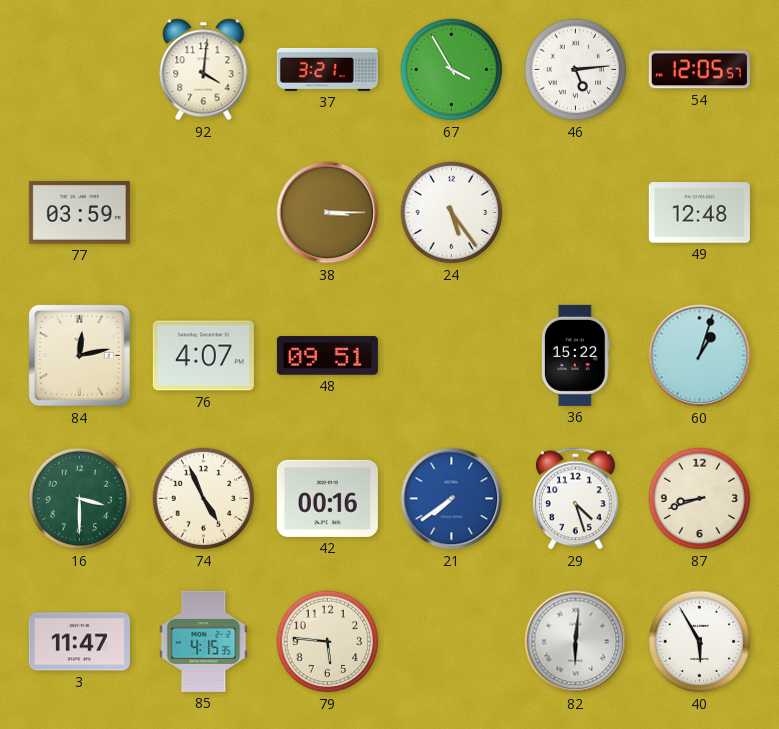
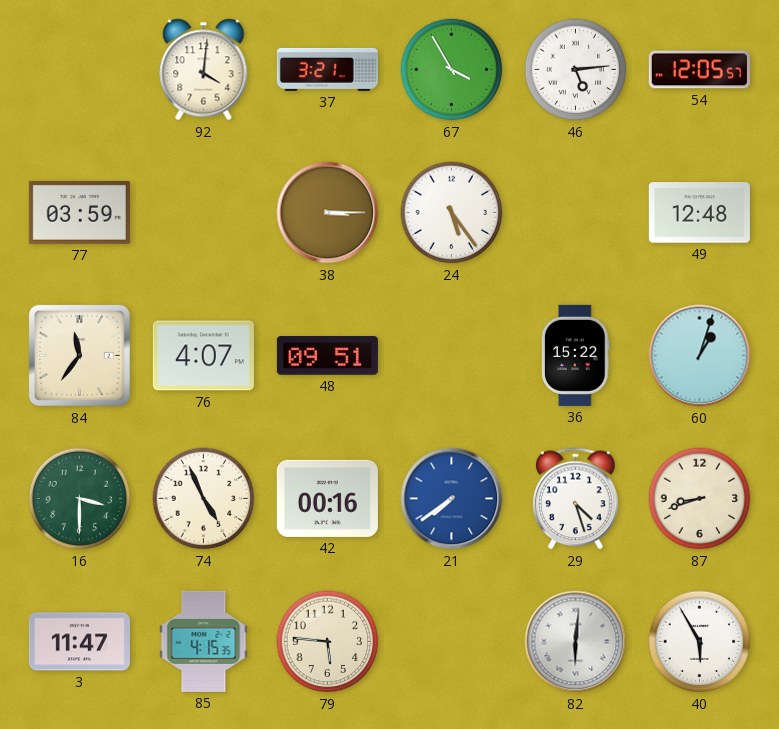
84: 12:13 -> 11:36 (79, 355)
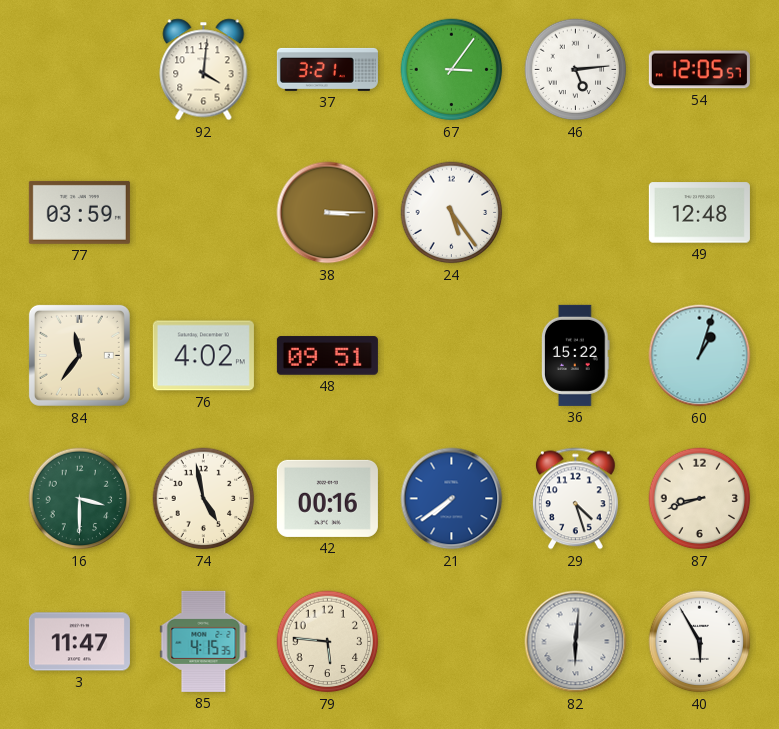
67: 3:55 -> 3:06 (452, 70)
76: 4:07 -> 4:02 (203, 356)
74: 4:56 -> 4:58 (204, 499)
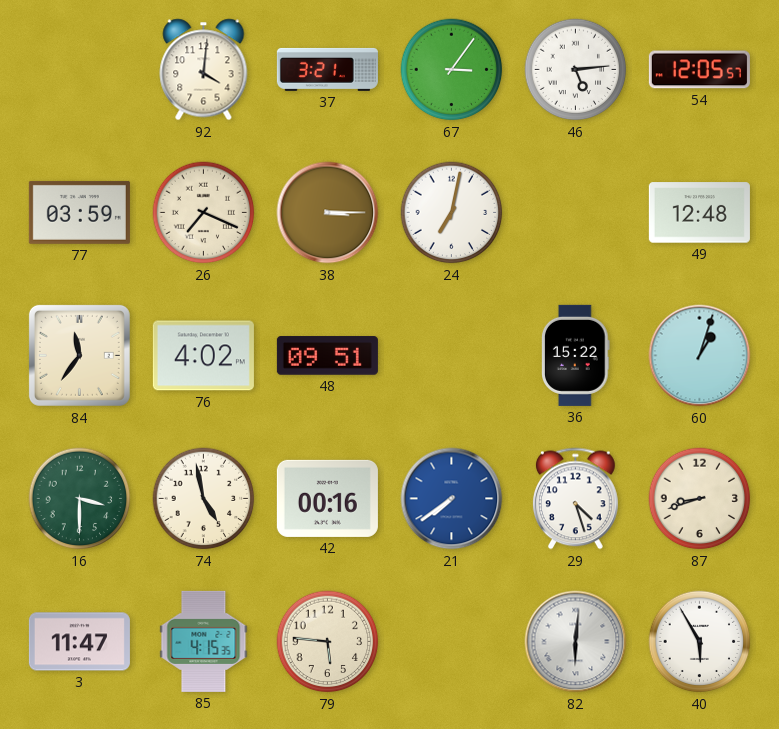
26: none -> 7:19 (204, 213)
24: 5:24 -> 7:02 (452, 213)
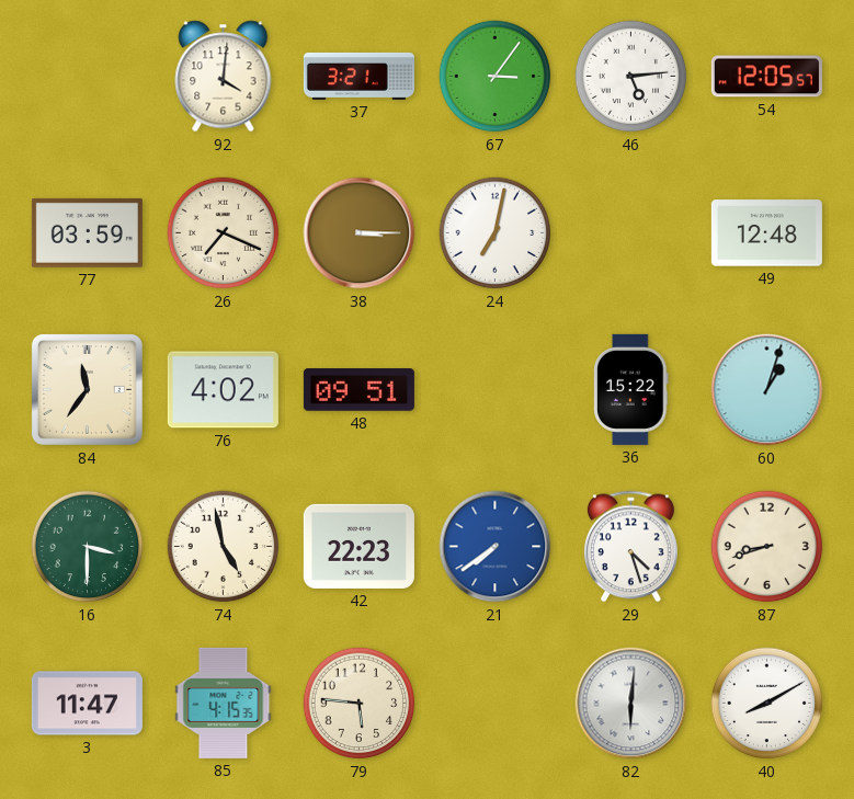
42: 00:16 -> 22:23 (358, 546)
40: 5:55 -> 8:10 (767, 704)
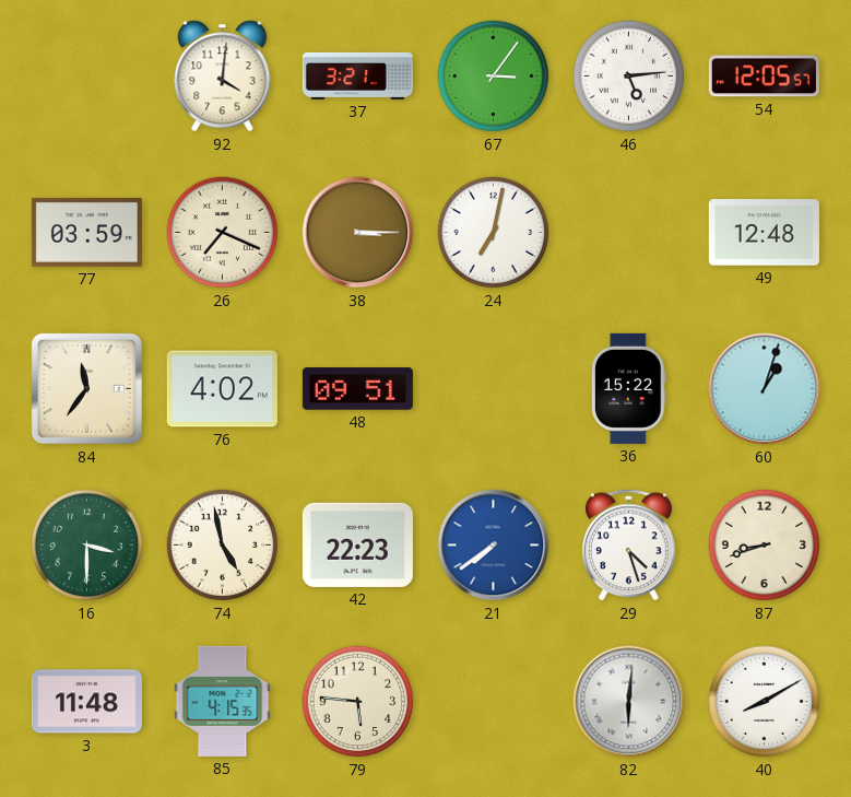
3: 11:47 -> 11:48 (86, 702)
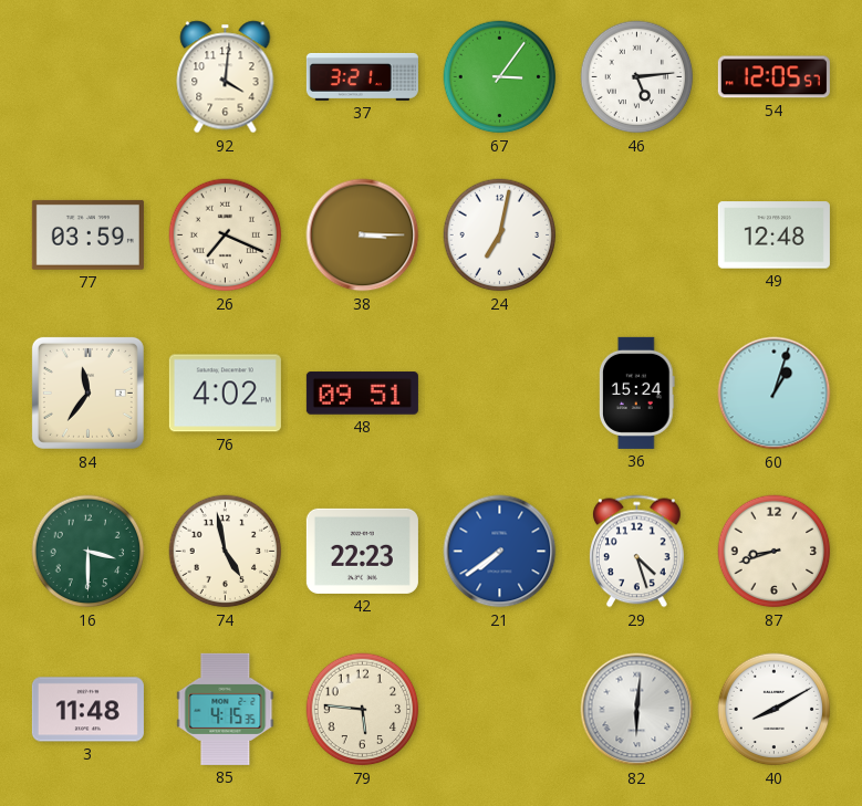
36: 15:22 -> 15:24 (637, 392)
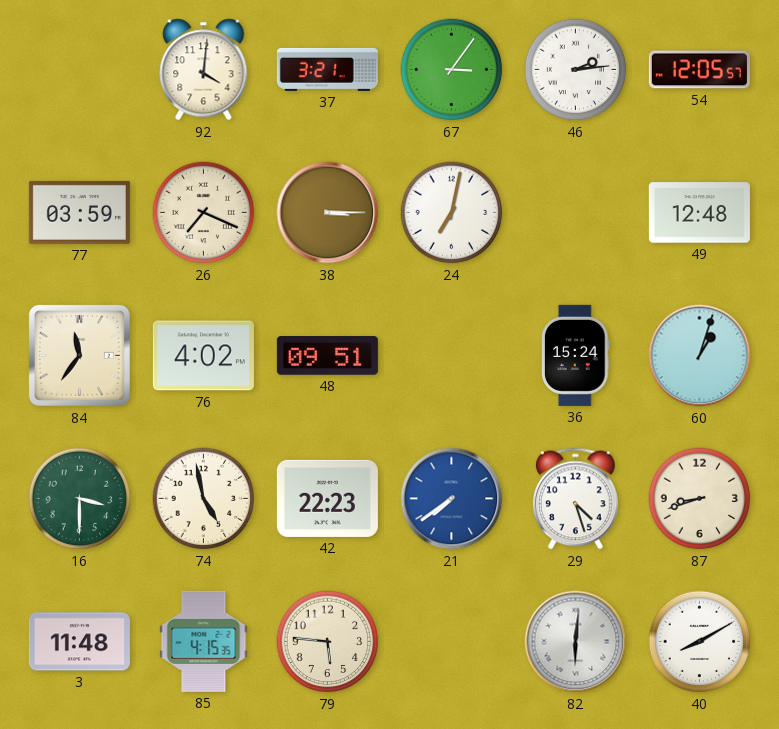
46: 5:14 -> 2:14 (576, 70)
